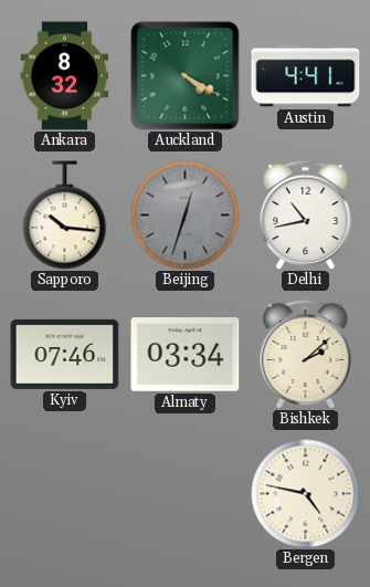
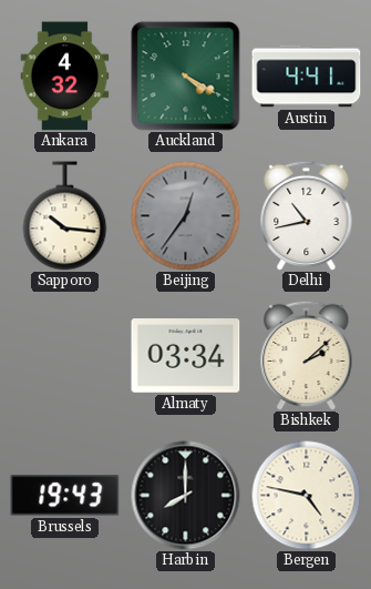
Ankara: 8:32 -> 4:32 (65, 77)
Beijing: 12:33 -> 12:36 (186, 216)
Kyiv: 07:46 -> none (65, 354)
Brussels: none -> 19:43 (65, 496)
Harbin: none -> 8:00 (186, 496)
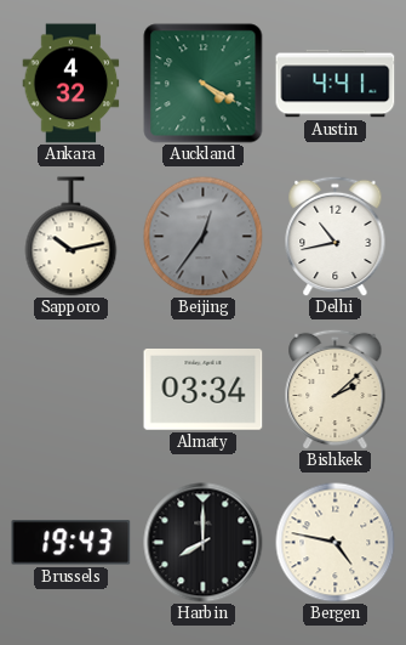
Sapporo: 10:16 -> 10:13 (72, 237)
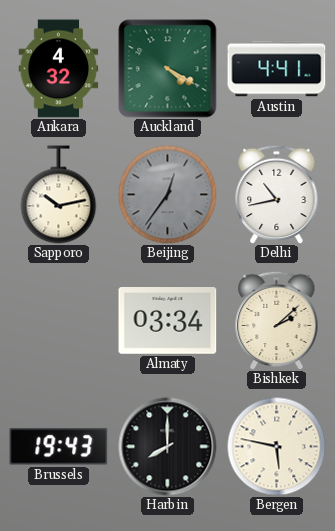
Bergen: 4:47 -> 5:47 (277, 447)
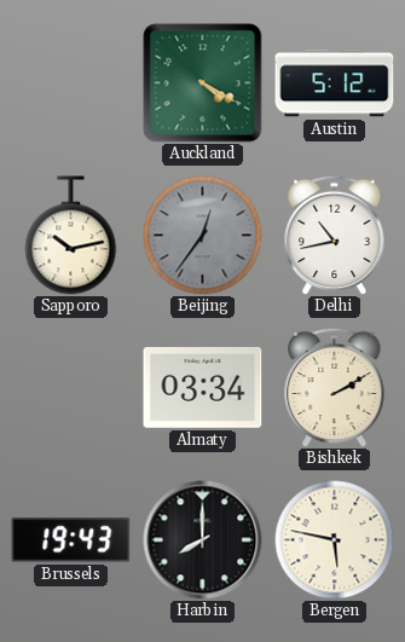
Ankara: 4:32 -> none (59, 69)
Austin: 4:41 -> 5:12 (335, 83)
Bishkek: 2:08 -> 2:10 (335, 387)
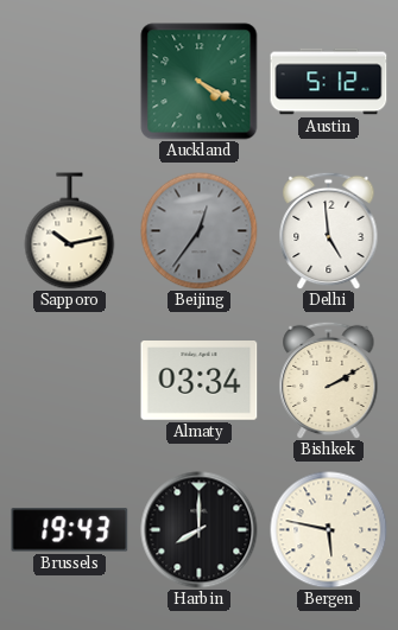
Delhi: 10:43 -> 4:59 (329, 230)
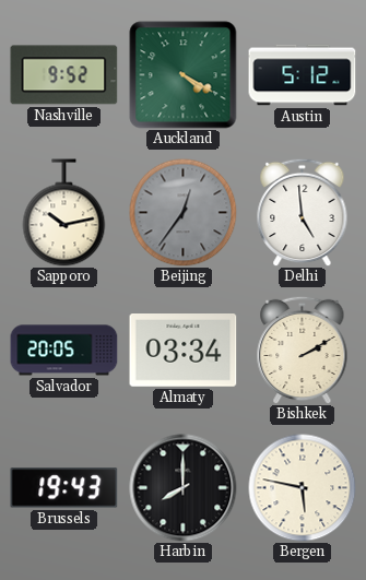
Nashville: none -> 9:52 (64, 75)
Salvador: none -> 20:05 (64, 351)
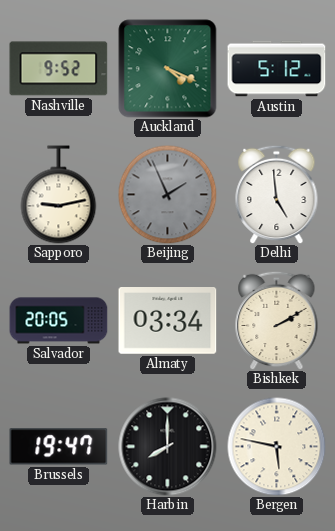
Auckland: 4:20 -> 4:19 (168, 69)
Sapporo: 10:13 -> 9:13 (59, 195)
Beijing: 12:36 -> 1:56 (168, 195)
Brussels: 19:43 -> 19:47 (59, 447)
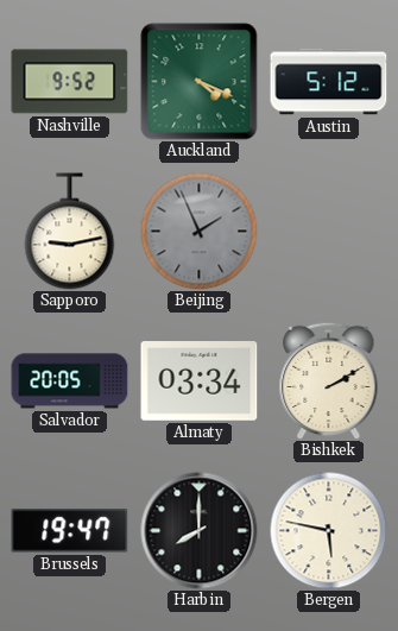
Delhi: 4:59 -> none (277, 194)
